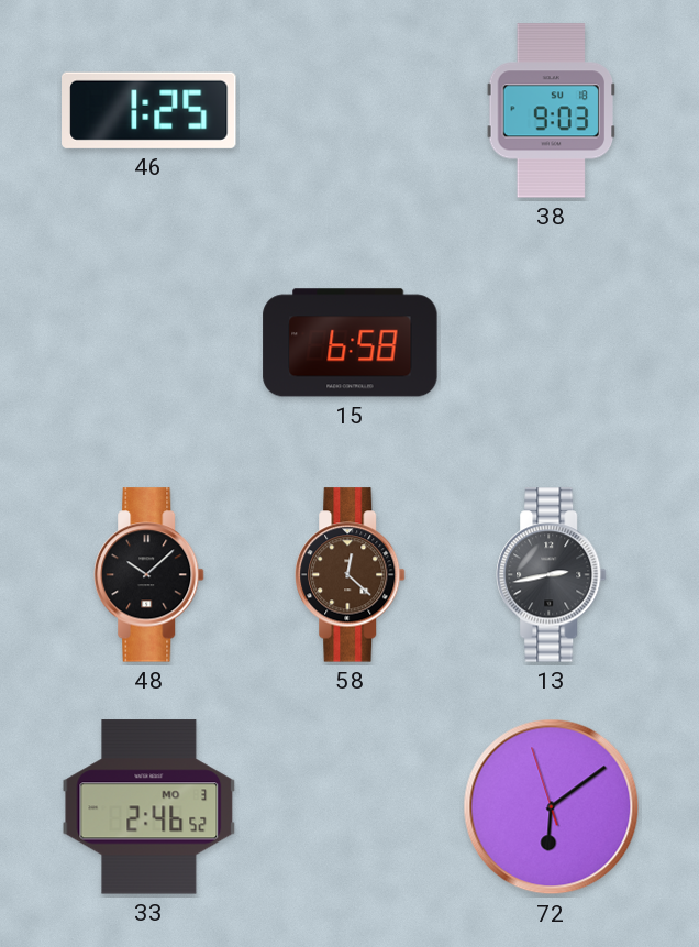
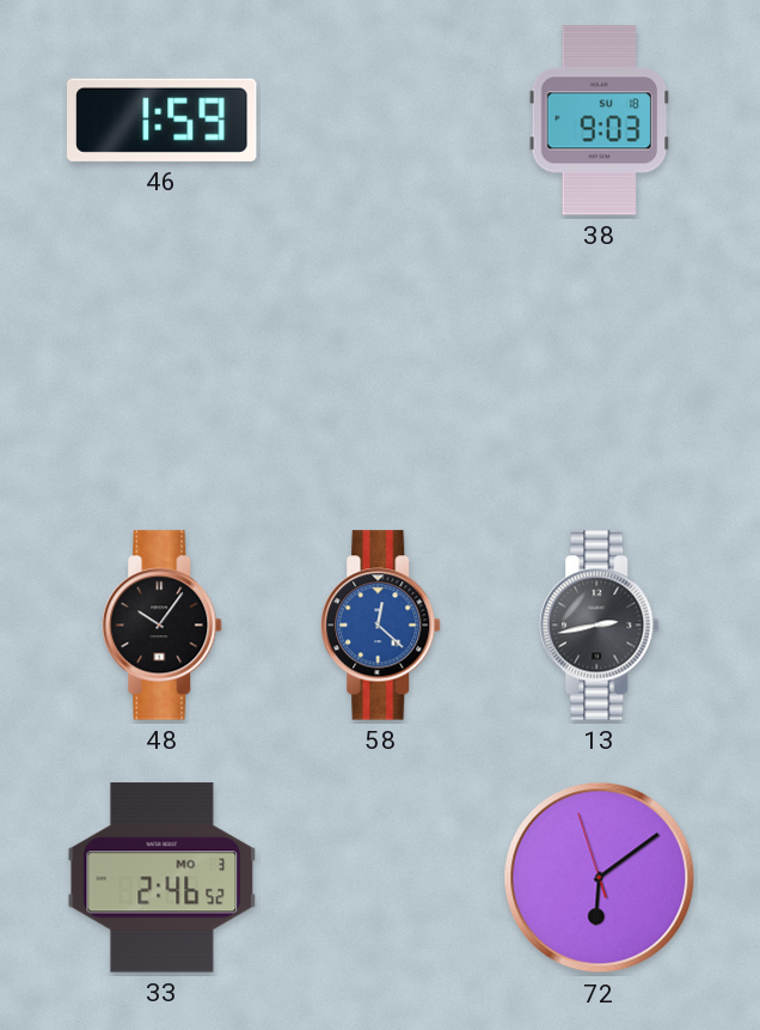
46: 1:25 -> 1:59 (163, 120)
15: 6:58 -> none (351, 343)
48: 10:08 -> 10:06 (163, 626)
58 dial: brown -> blue (381, 626)
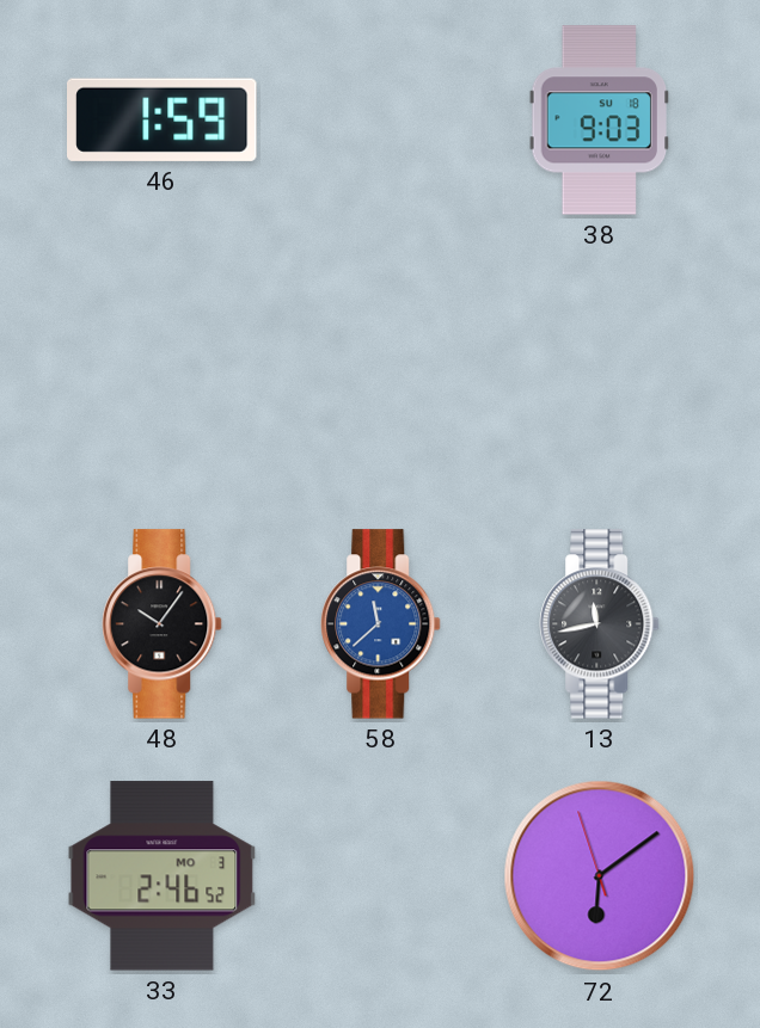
58: 12:22 -> 11:38 (381, 624)
13: 2:43 -> 11:43 (600, 624)
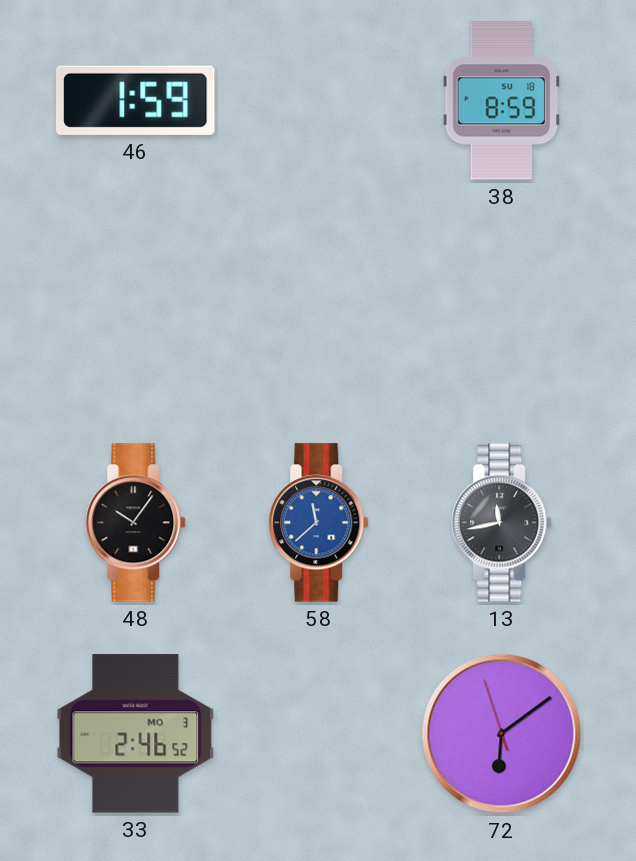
38: 9:03 -> 8:59 (502, 101)
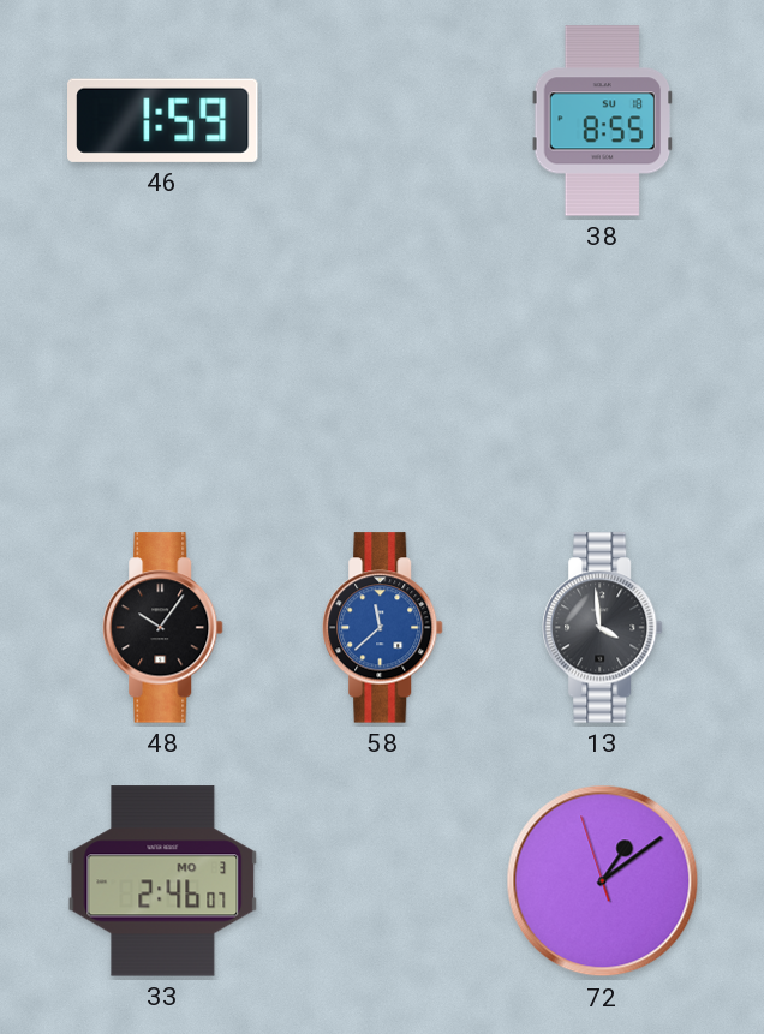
38: 8:59 -> 8:55 (603, 121)
13: 11:43 -> 3:59 (603, 628)
33: 2:46:52 -> 2:46:07 (163, 881)
72: 6:08 -> 1:08 (603, 881)
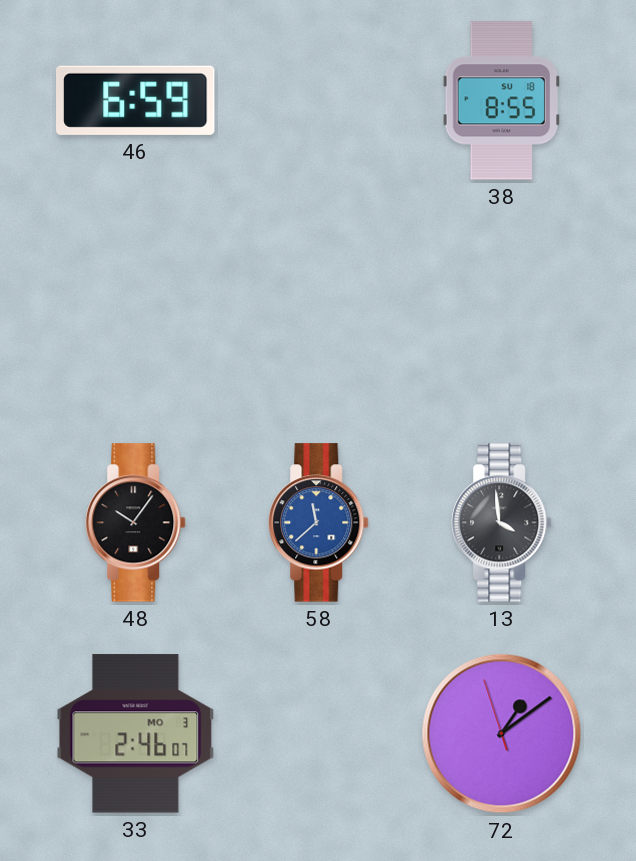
46: 1:59 -> 6:59 (136, 100)
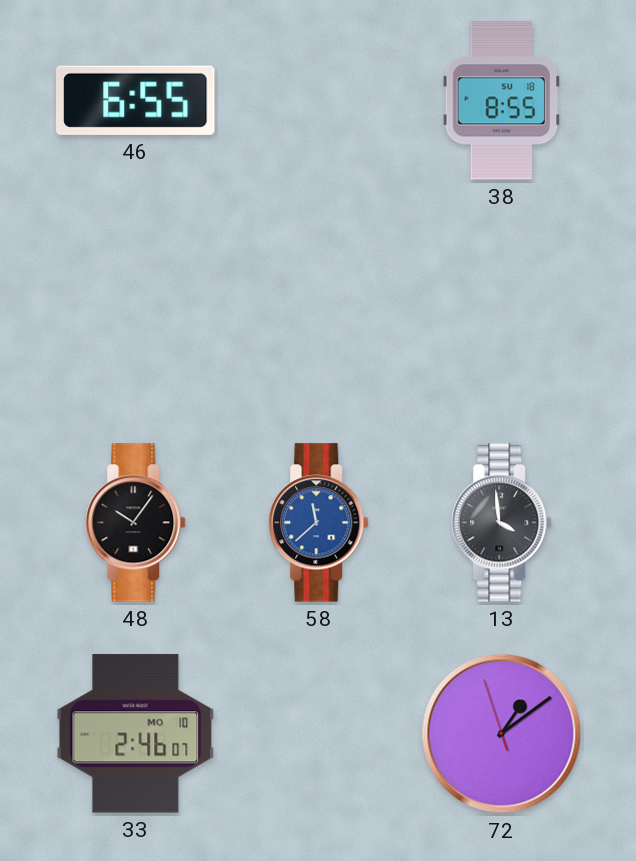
46: 6:59 -> 6:55 (136, 100)
33 date: MO 3 -> MO 10 (136, 734)
